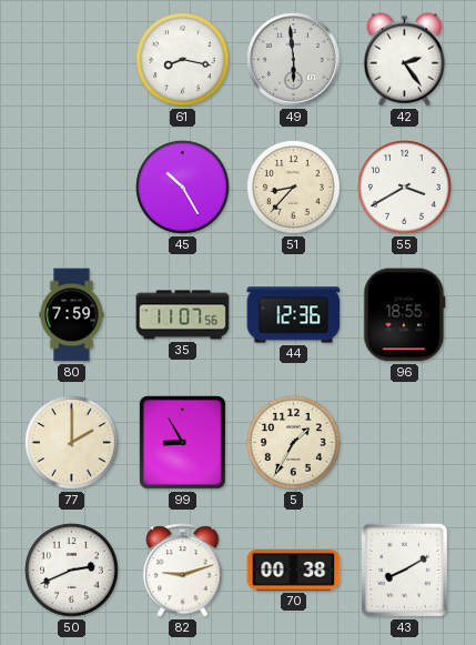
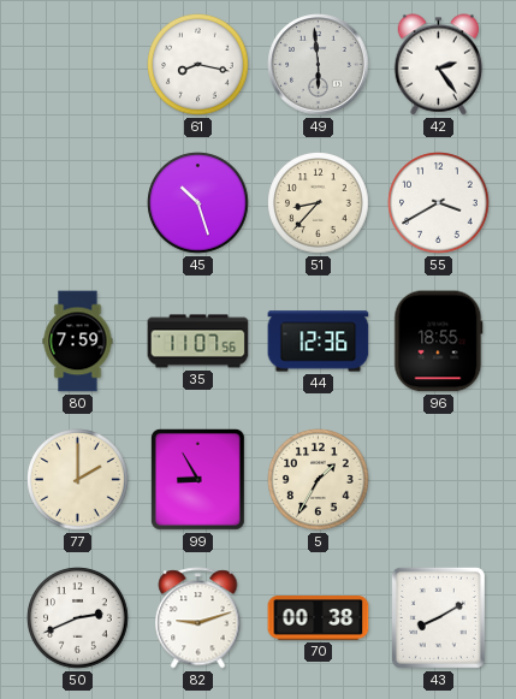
45: 10:25 -> 10:27 (198, 203)
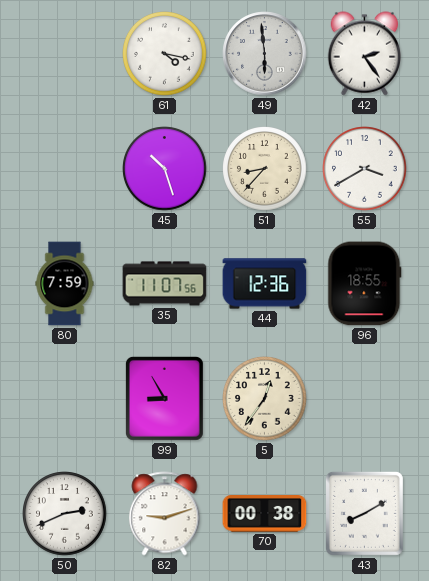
61: 8:17 -> 4:17 (165, 54)
77: 2:00 -> none (78, 480)
5: 1:35 -> 12:36 (265, 399)
